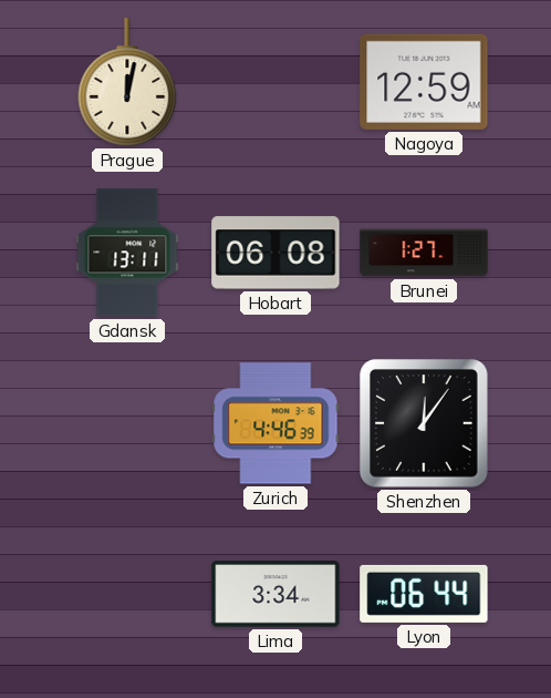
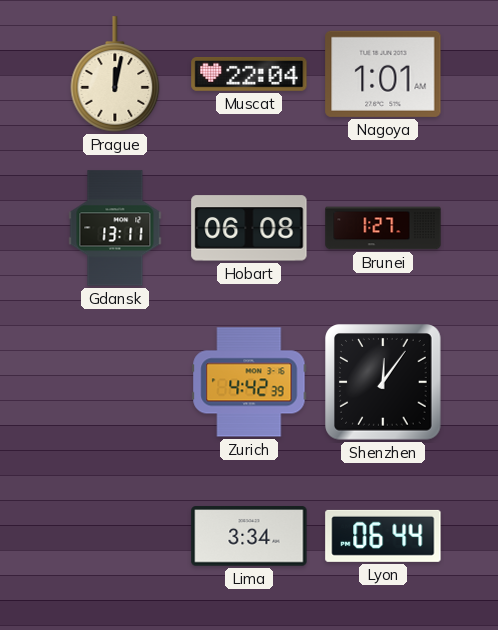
Muscat: none -> 22:04 (249, 74)
Nagoya: 12:59 -> 1:01 (383, 74)
Zurich: 4:46 -> 4:42 (249, 382)
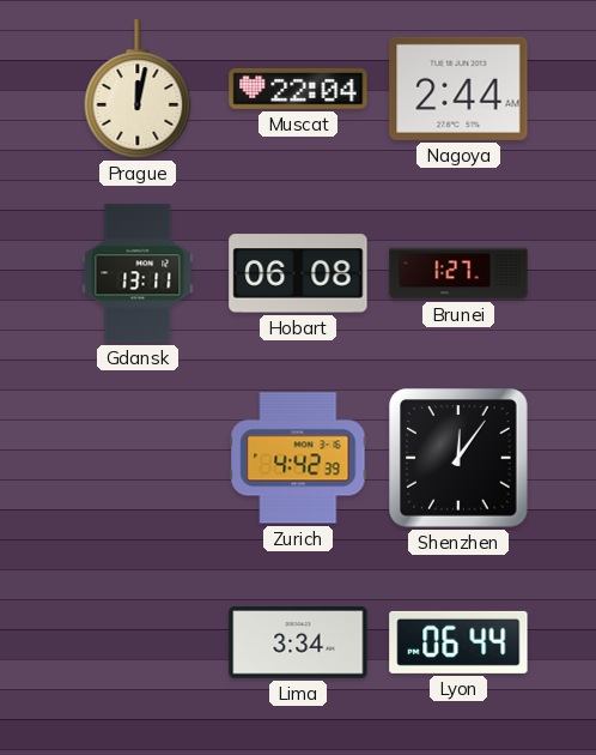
Nagoya: 1:01 -> 2:44 (458, 89)
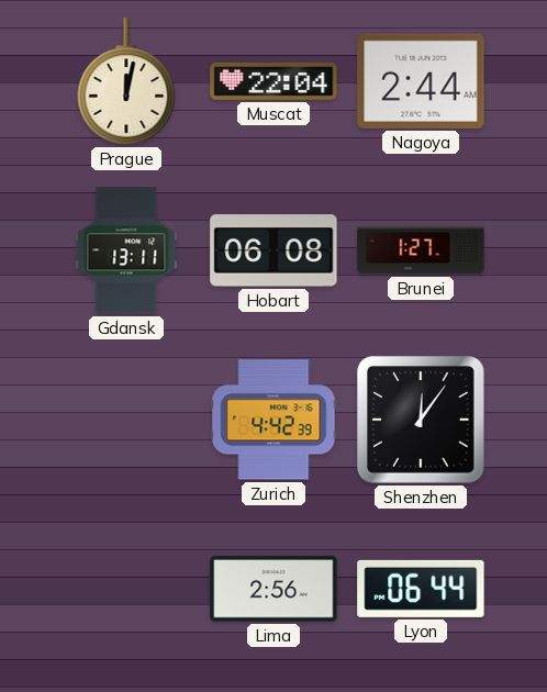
Lima: 3:34 -> 2:56 (273, 589)
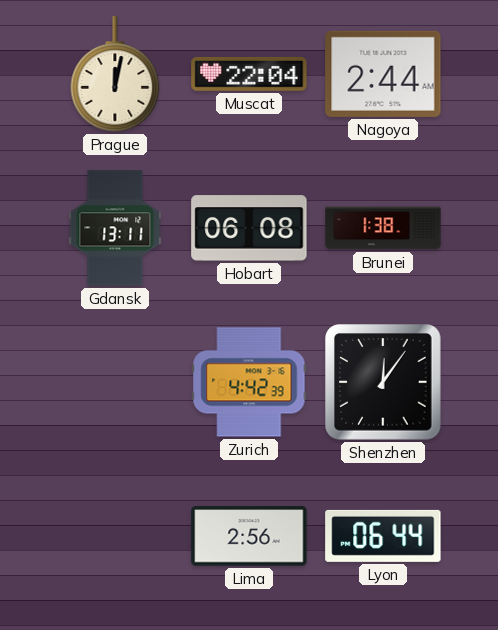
Brunei: 1:27 -> 1:38 (383, 228)
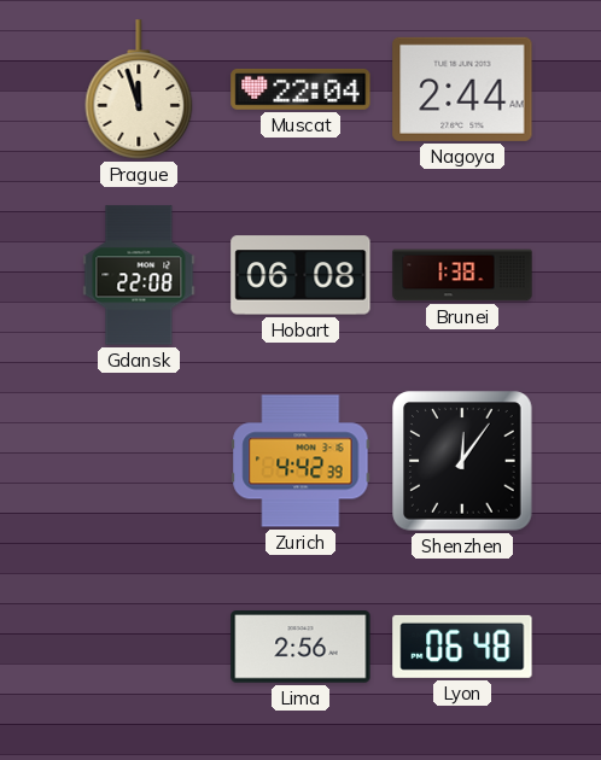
Prague: 12:02 -> 11:57 (139, 89)
Gdansk: 13:11 -> 22:08 (139, 275)
Lyon: 06:44 -> 06:48 (462, 647)
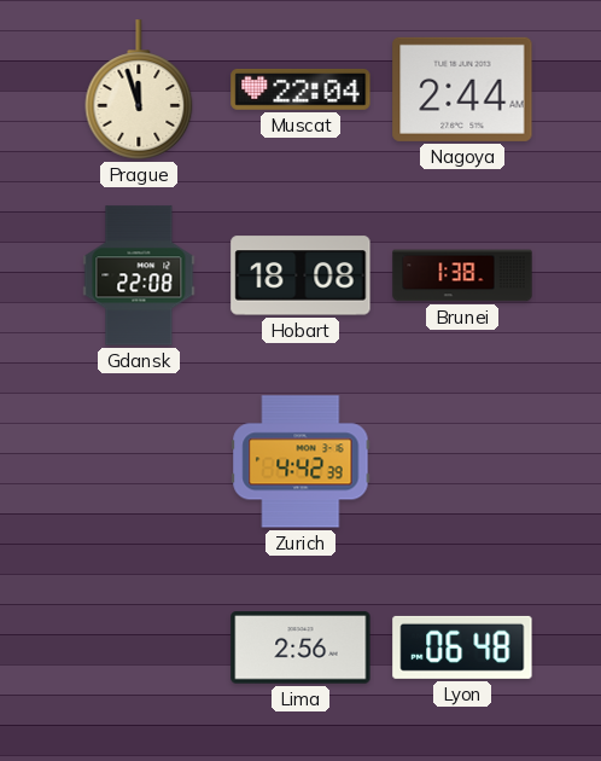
Hobart: 06:08 -> 18:08 (300, 275)
Shenzhen: 12:06 -> none (462, 461)
